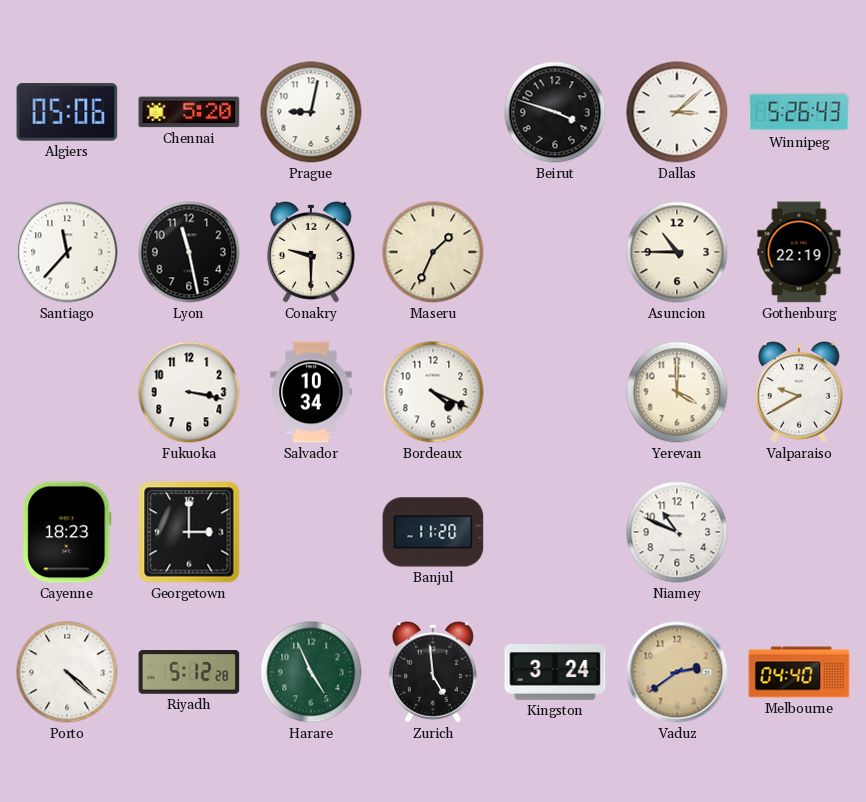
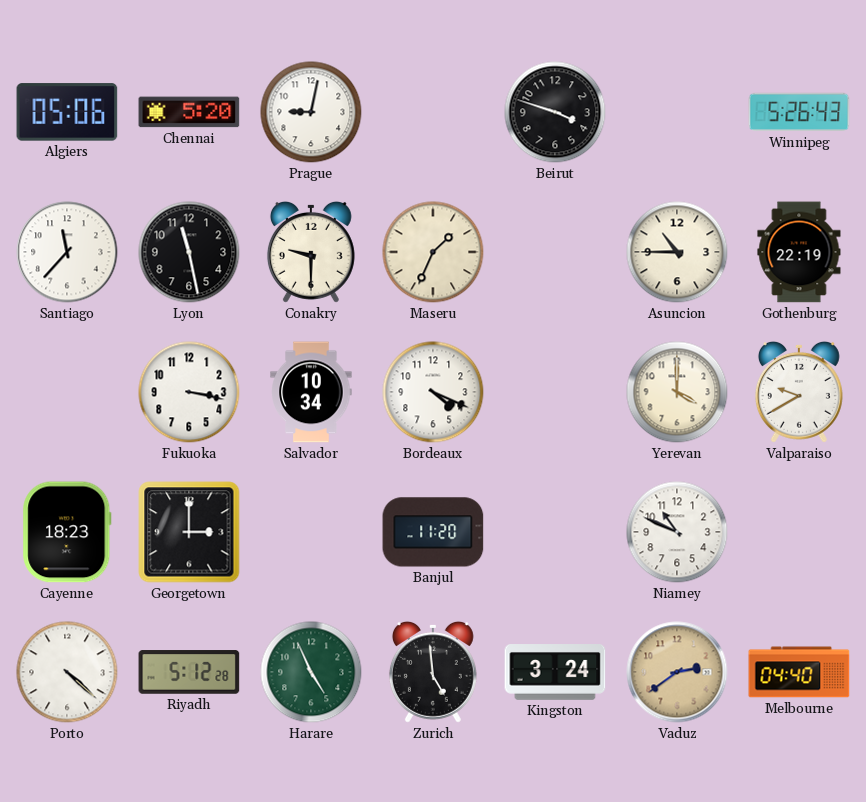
Dallas: 3:08 -> none (677, 112)
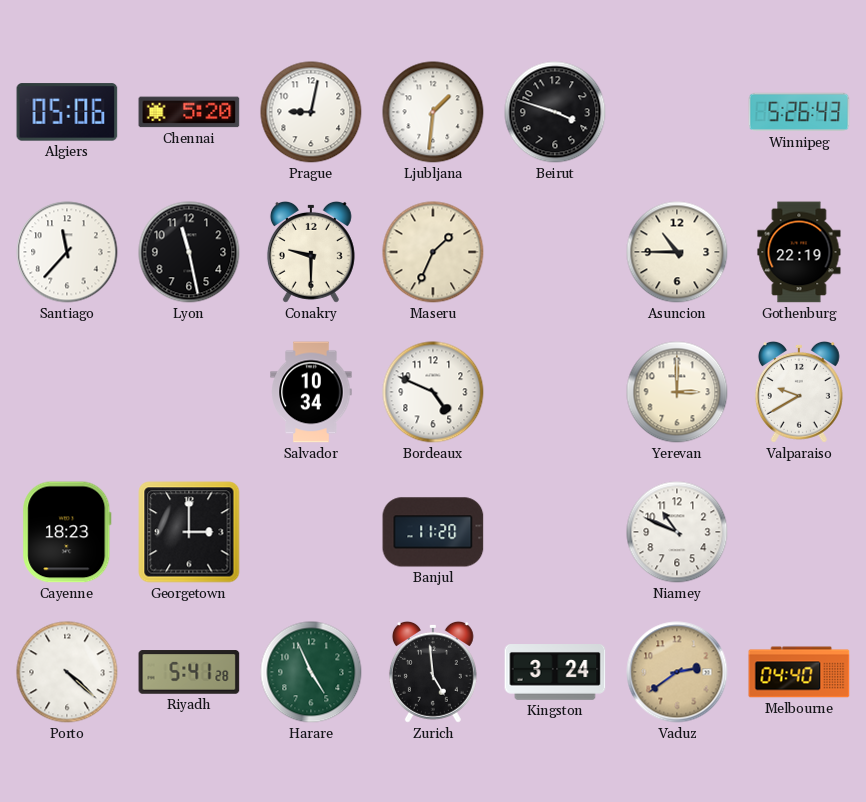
Ljubljana: none -> 1:31 (433, 112)
Fukuoka: 3:17 -> none (189, 392)
Bordeaux: 4:19 -> 4:49 (433, 392)
Yerevan: 4:00 -> 3:00 (677, 392)
Riyadh: 5:12 -> 5:41 (189, 672)
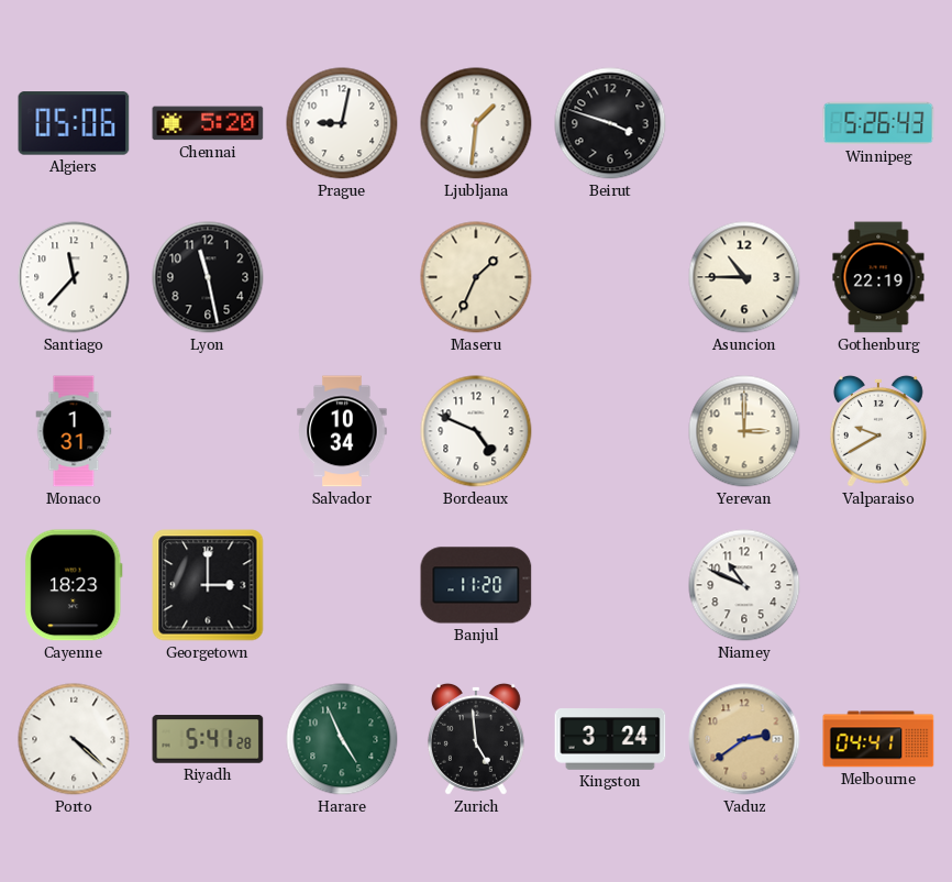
Conakry: 9:30 -> none (311, 252)
Monaco: none -> 1:31 (74, 431)
Melbourne: 04:40 -> 04:41 (878, 739)
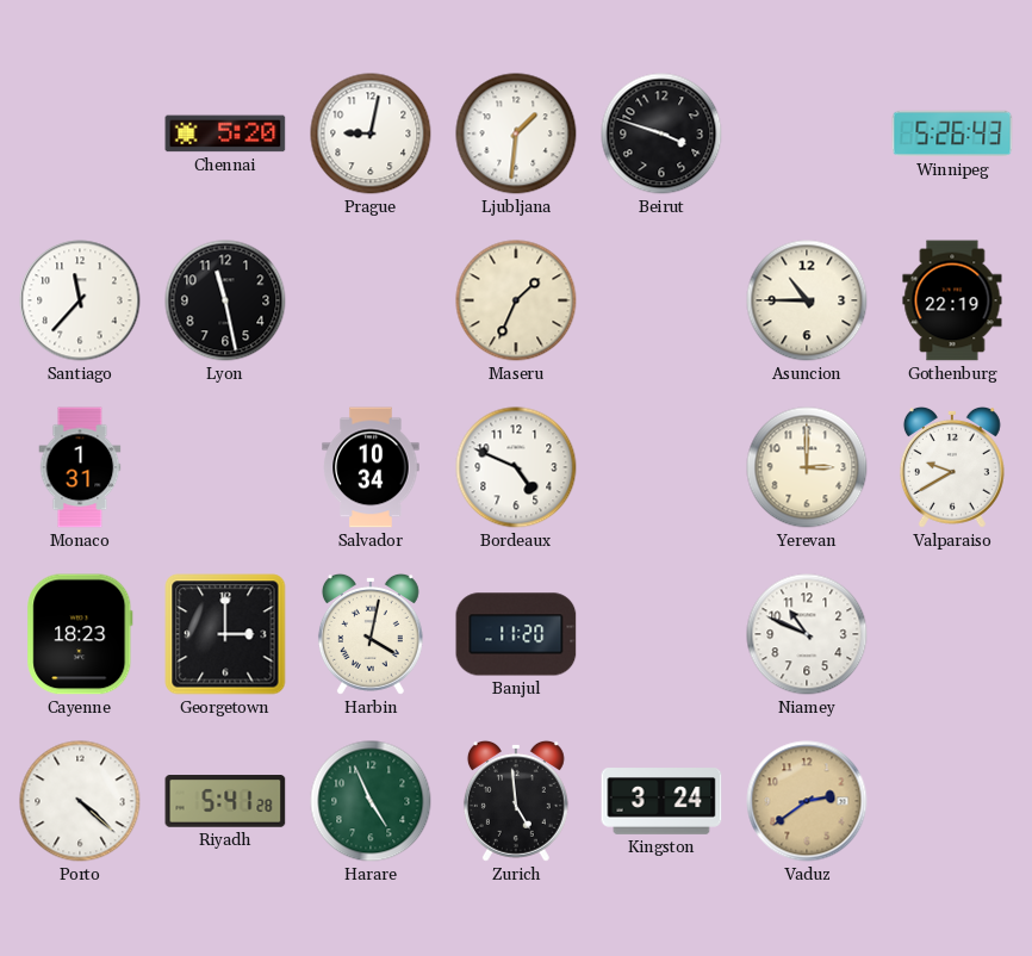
Algiers: 05:06 -> none (74, 123)
Harbin: none -> 4:02 (371, 634)
Melbourne: 04:41 -> none (878, 739)
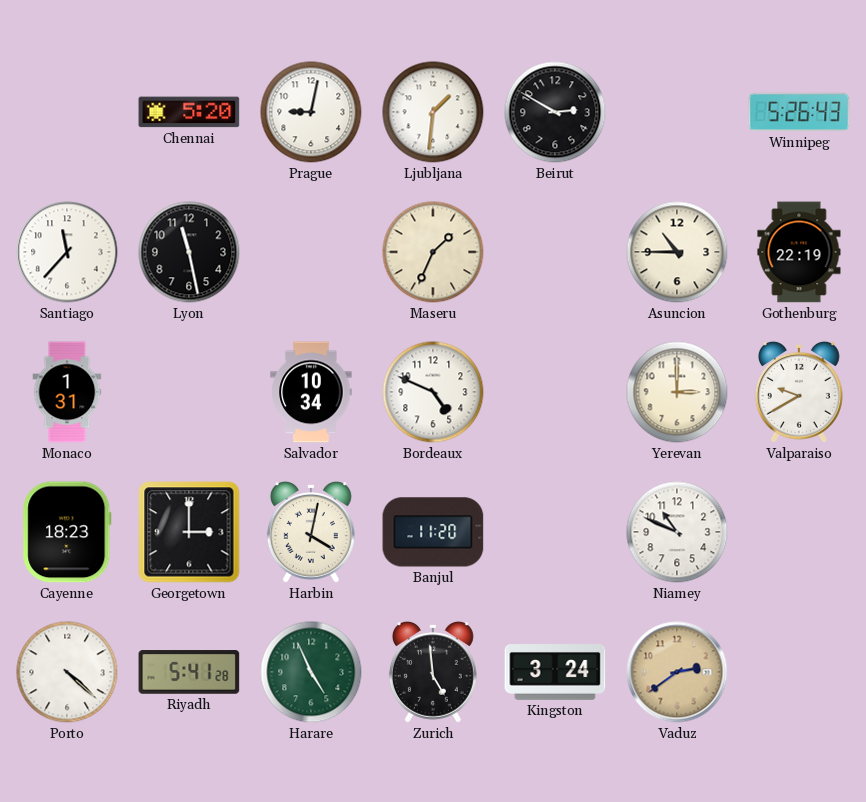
Beirut: 3:48 -> 2:50 (555, 112)
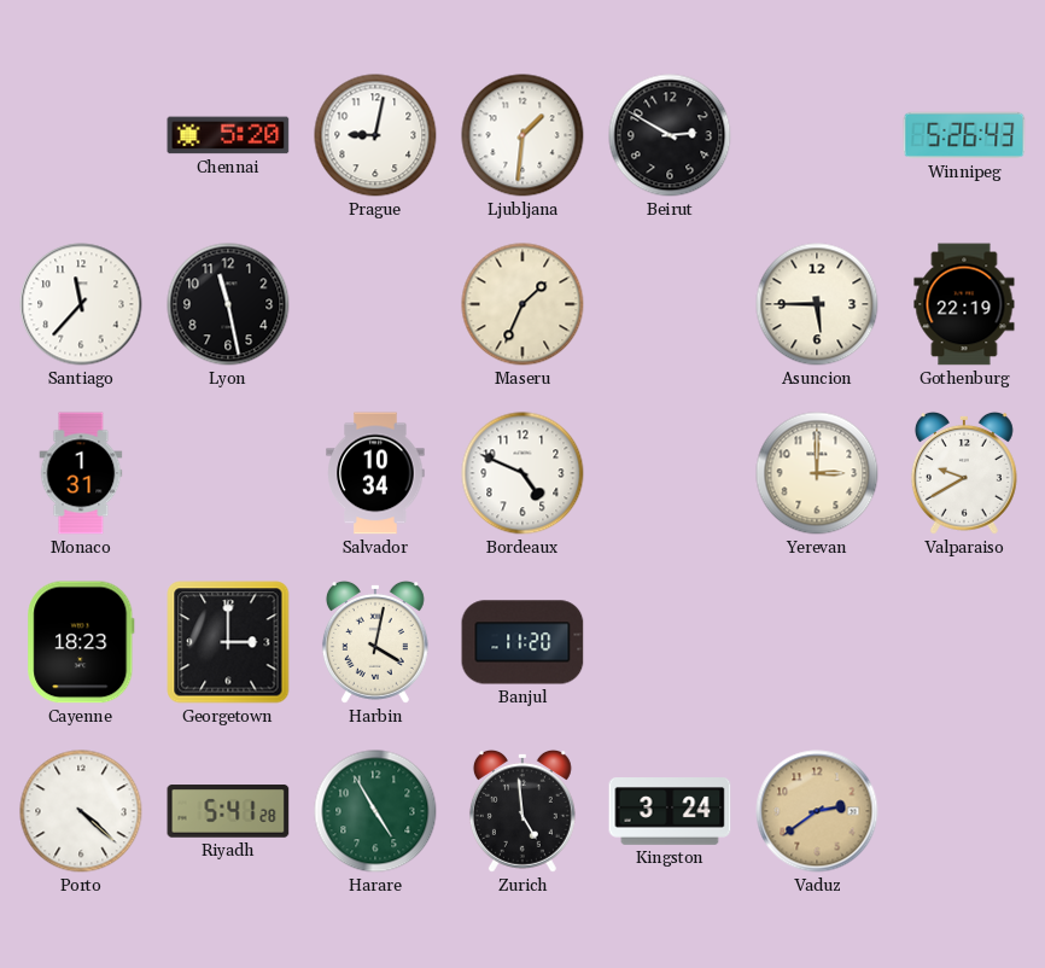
Asuncion: 10:45 -> 5:45 (817, 304)
Niamey: 10:49 -> none (677, 532)
Harare: 4:56 -> 4:55 (375, 811)
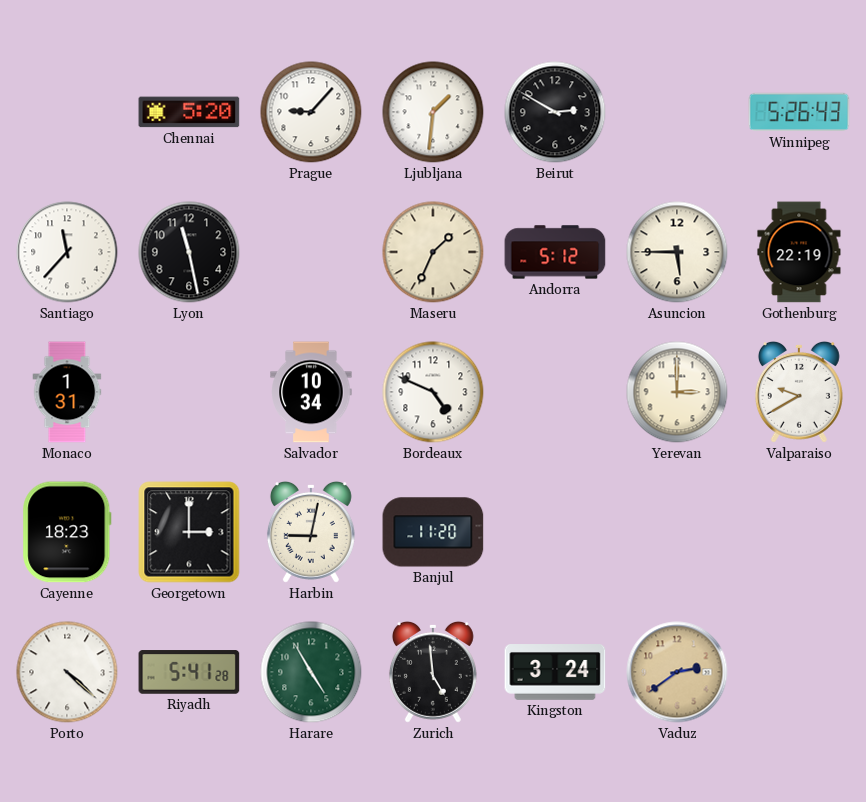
Prague: 9:02 -> 9:07 (311, 112)
Andorra: none -> 5:12 (555, 252)
Harbin: 4:02 -> 9:02 (311, 532)
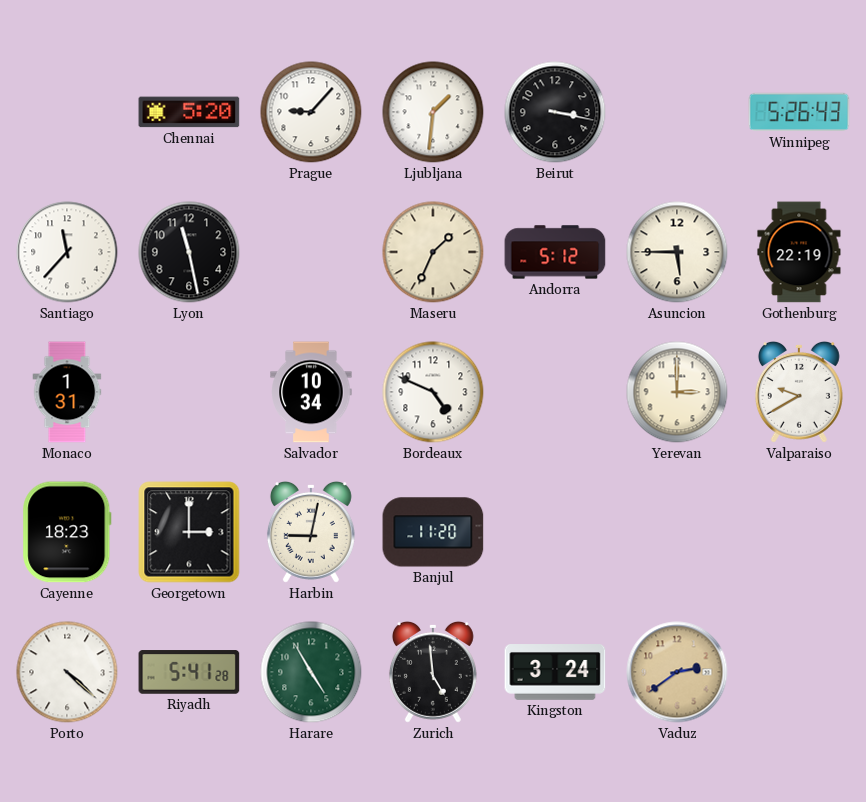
Beirut: 2:50 -> 3:17 (555, 112)
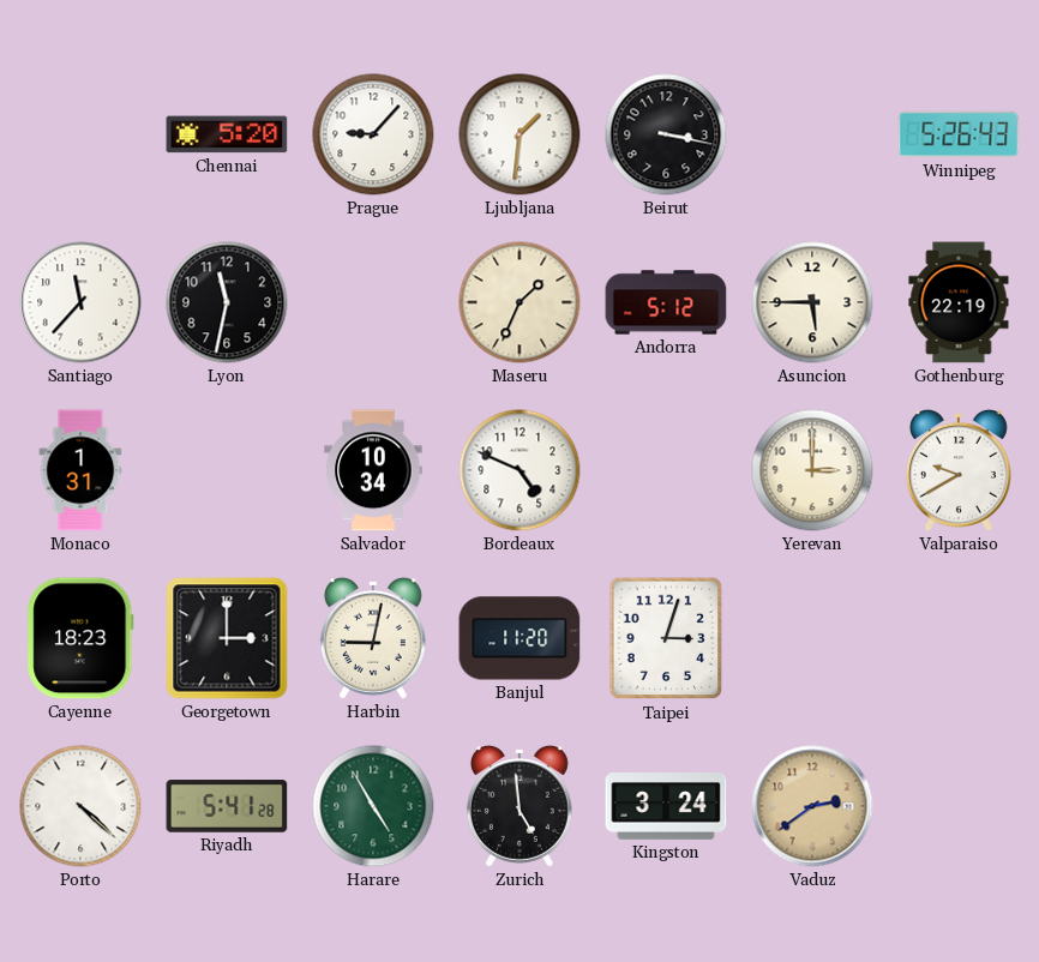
Lyon: 11:28 -> 11:32 (227, 302)
Taipei: none -> 3:03 (666, 638)
